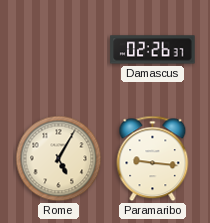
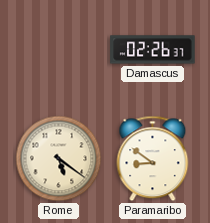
Rome: 5:05 -> 5:21 (59, 159)
Paramaribo: 9:16 -> 8:51 (153, 159)
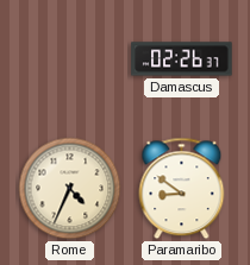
Rome: 5:21 -> 4:34 (70, 189)
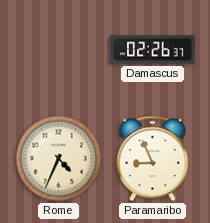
Paramaribo: 8:51 -> 8:56 (153, 159)
